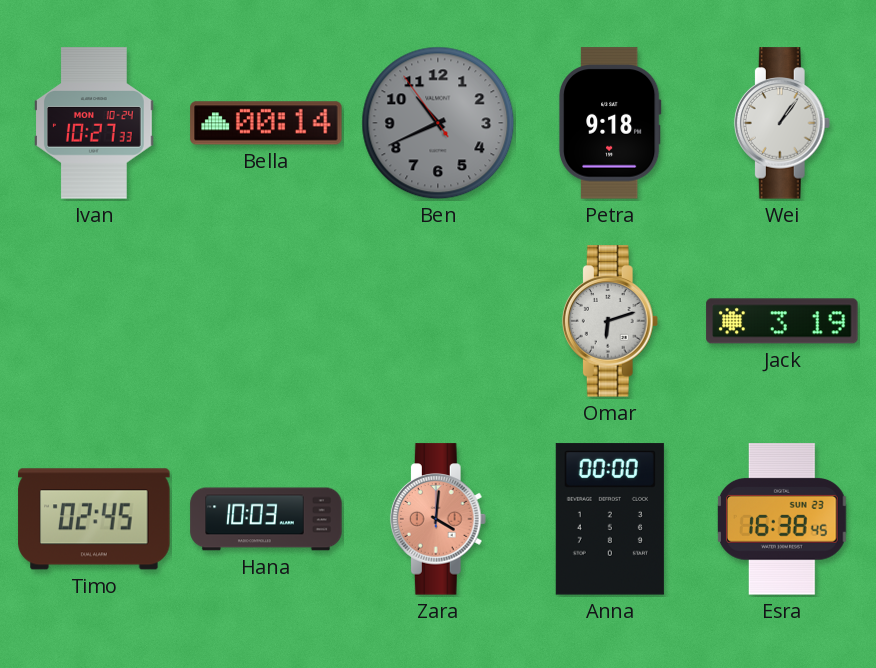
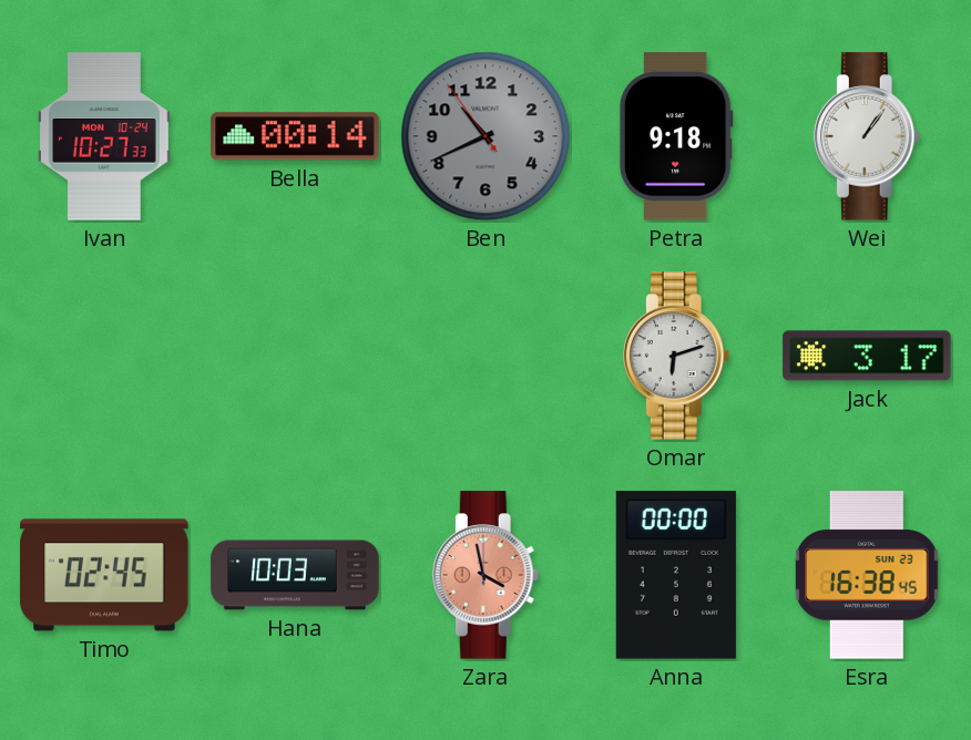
Jack: 3:19 -> 3:17 (867, 356)
Zara: 4:01 -> 3:58 (485, 575)
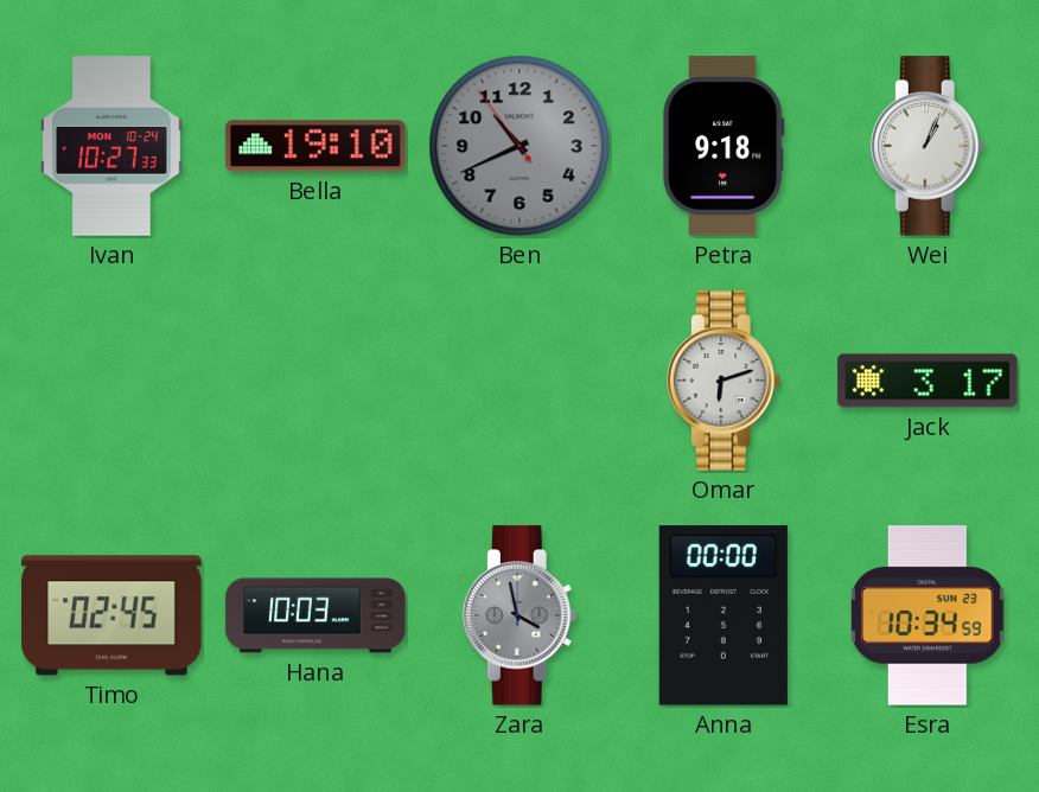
Bella: 00:14 -> 19:10 (315, 146)
Wei: 1:06 -> 1:04 (928, 146)
Zara dial: salmon -> grey (519, 615)
Esra: 16:38 -> 10:34 (929, 615)
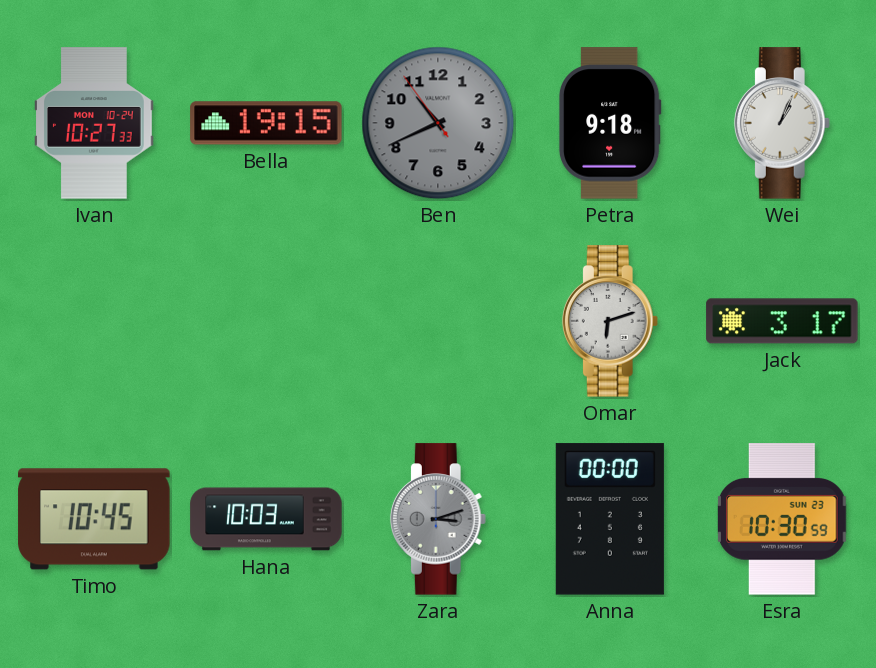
Bella: 19:10 -> 19:15 (266, 123)
Timo: 02:45 -> 10:45 (94, 519)
Zara: 3:58 -> 3:12 (438, 519)
Esra: 10:34 -> 10:30 (783, 519)
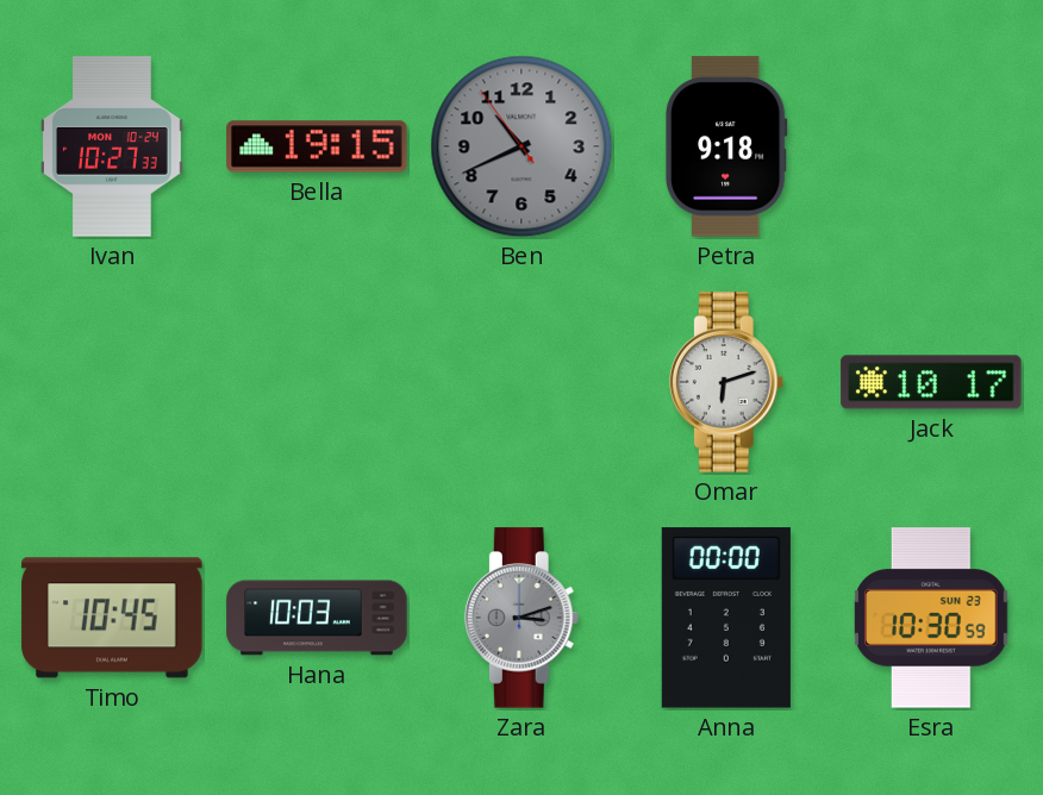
Wei: 1:04 -> none (782, 123)
Jack: 3:17 -> 10:17 (931, 382)
